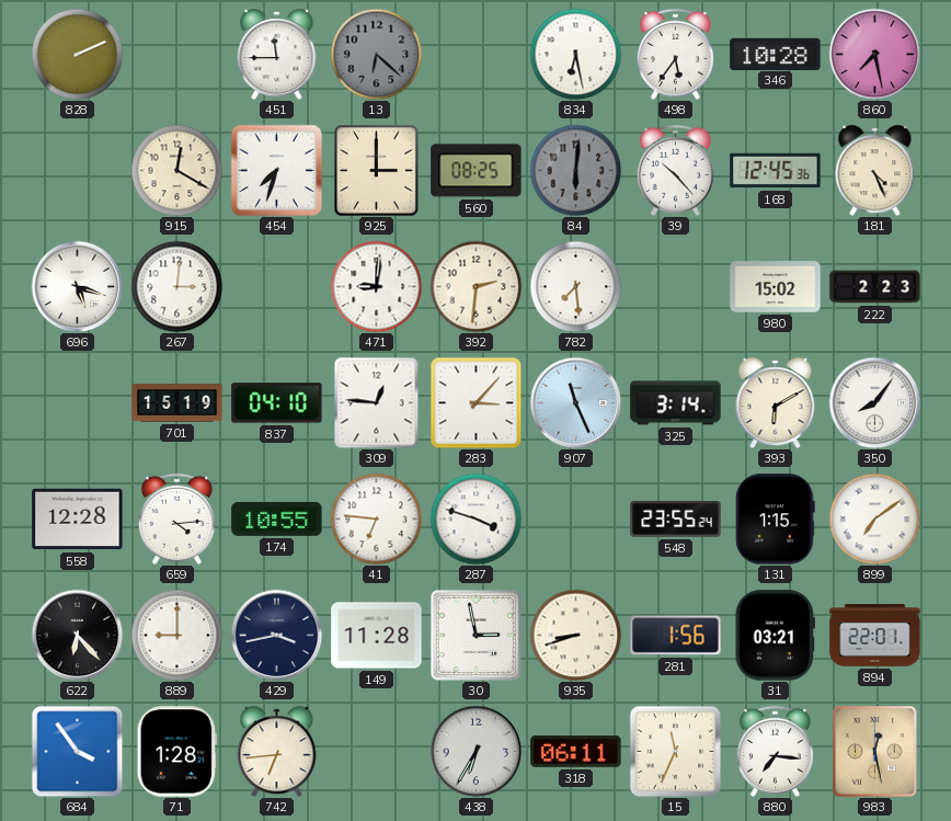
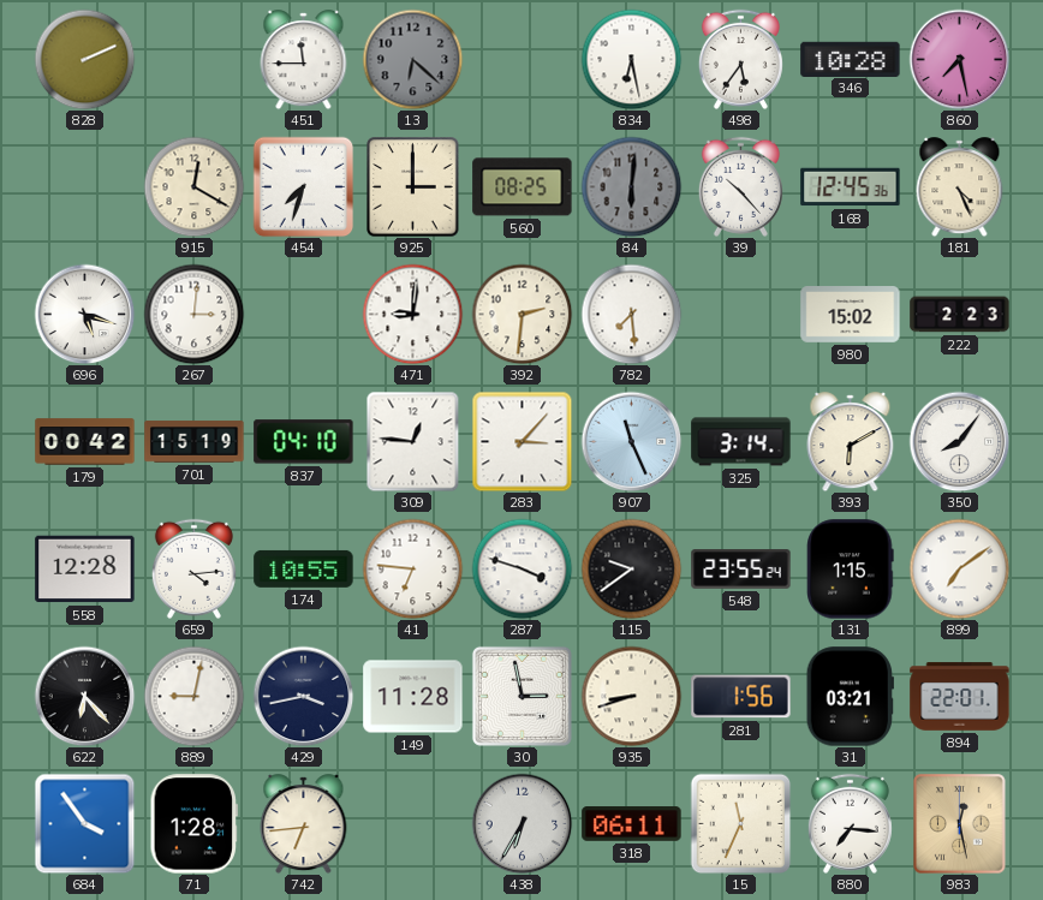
179: none -> 00:42 (85, 442)
115: none -> 9:39 (631, 568)
889: 9:00 -> 9:02 (193, 696)
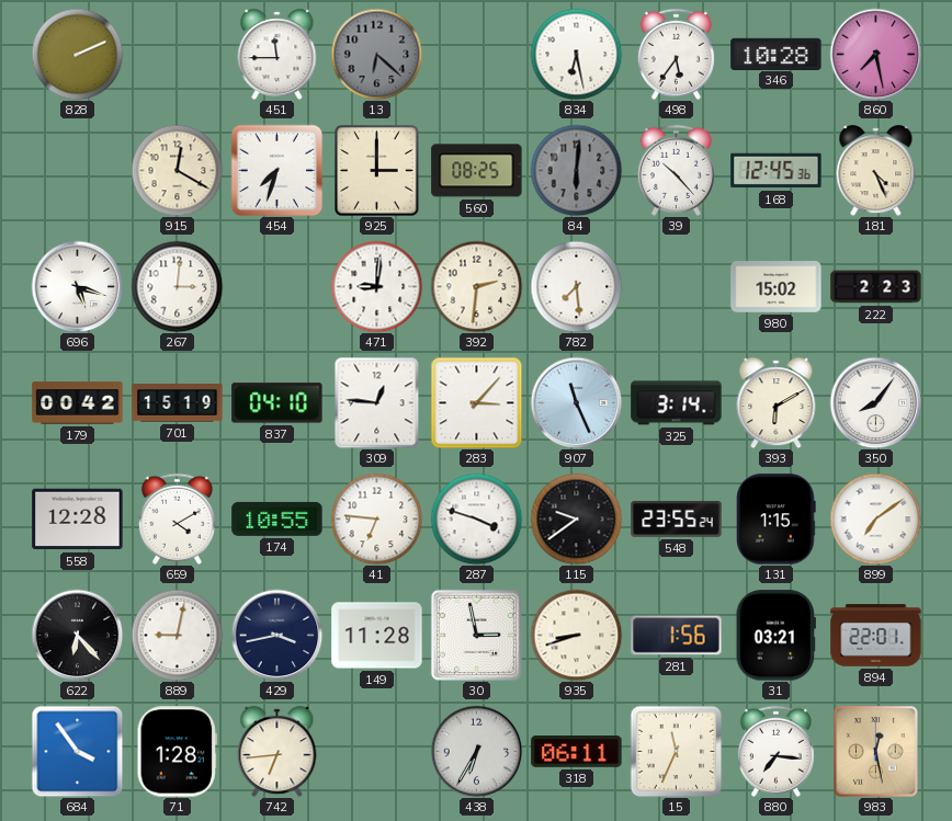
659: 4:14 -> 4:10 (177, 518)
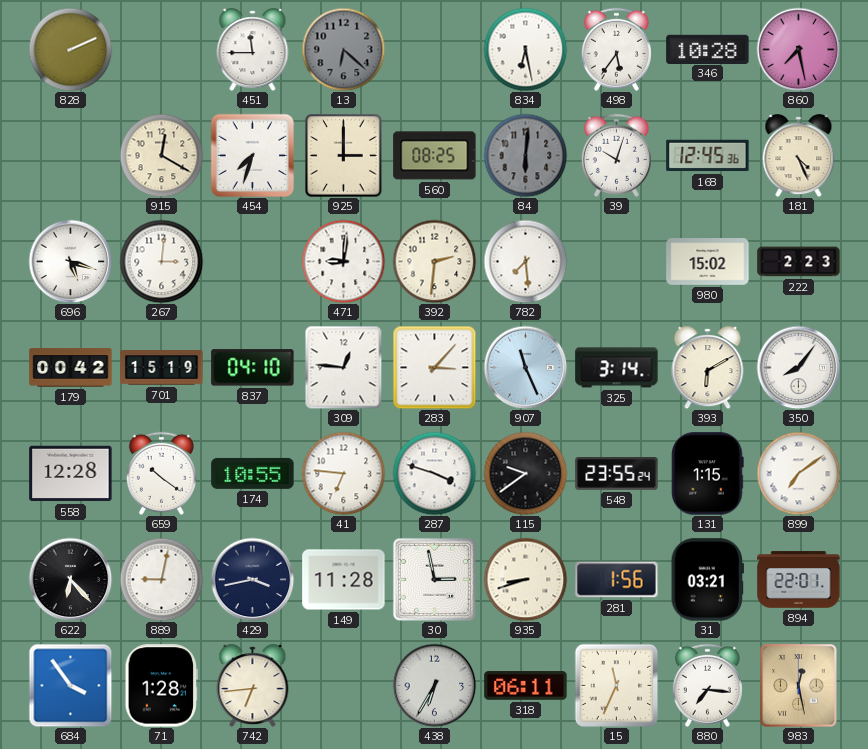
39: 10:23 -> 10:03 (616, 155)
659: 4:10 -> 10:21 (161, 473)
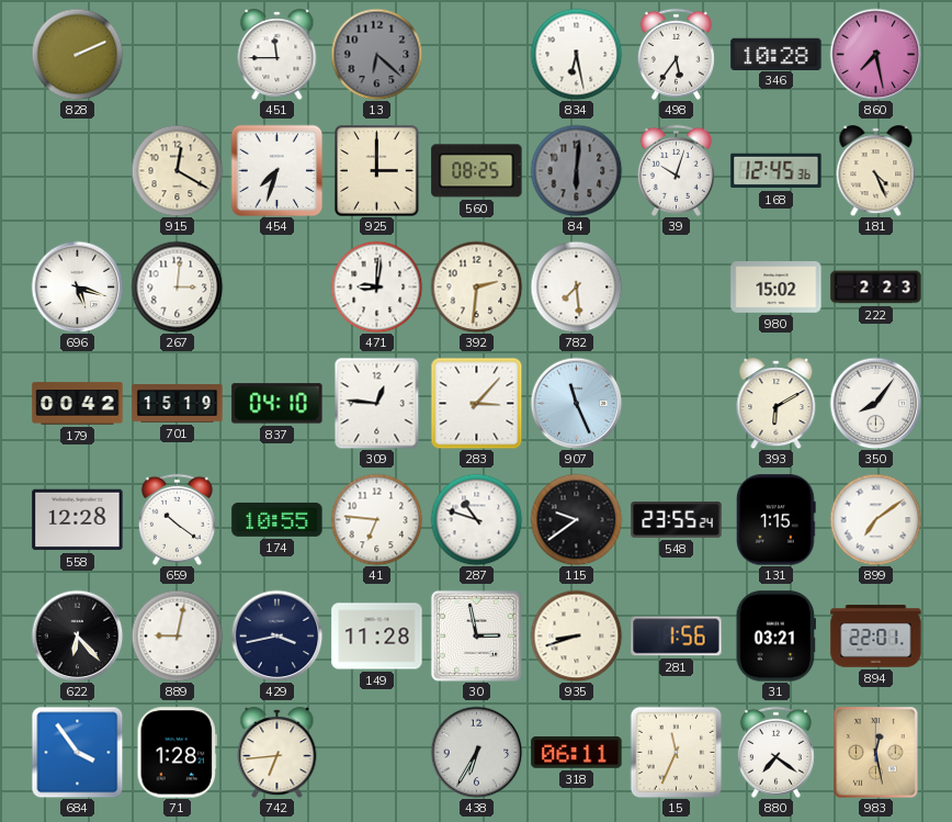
325: 3:14 -> none (617, 368)
287: 3:48 -> 10:48 (476, 519)
880: 7:16 -> 7:21 (775, 752)
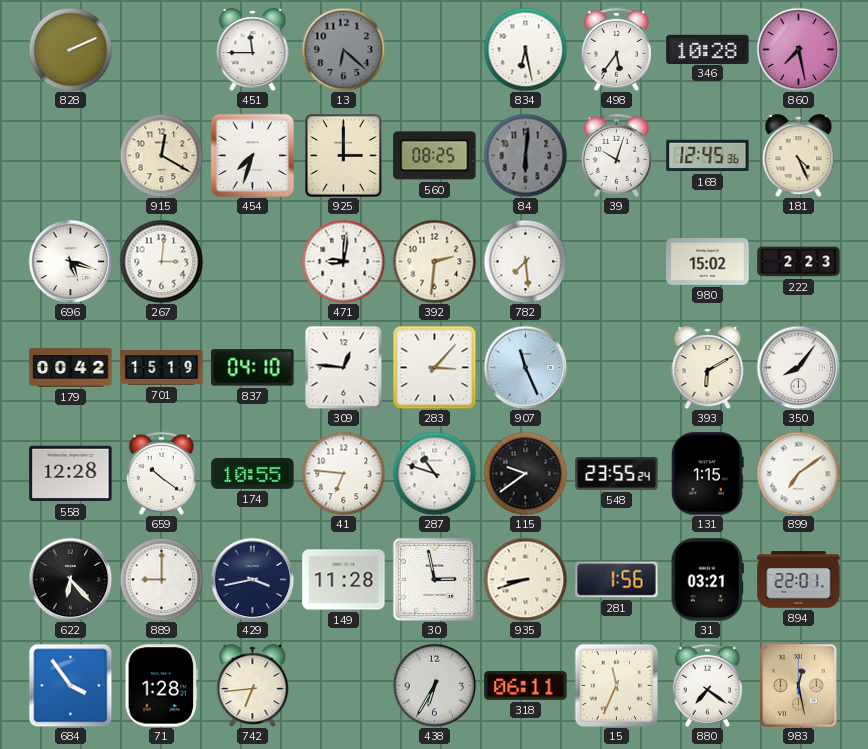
889: 9:02 -> 9:00 (161, 579)
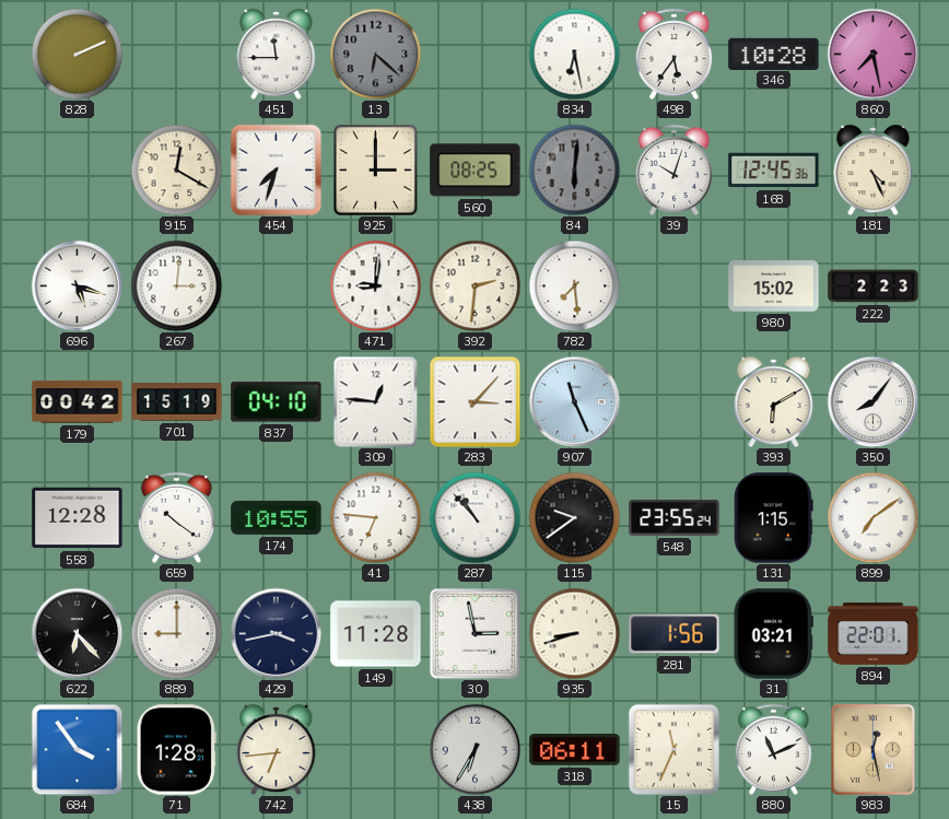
287: 10:48 -> 10:53 (474, 517)
880: 7:21 -> 11:11 (773, 749)
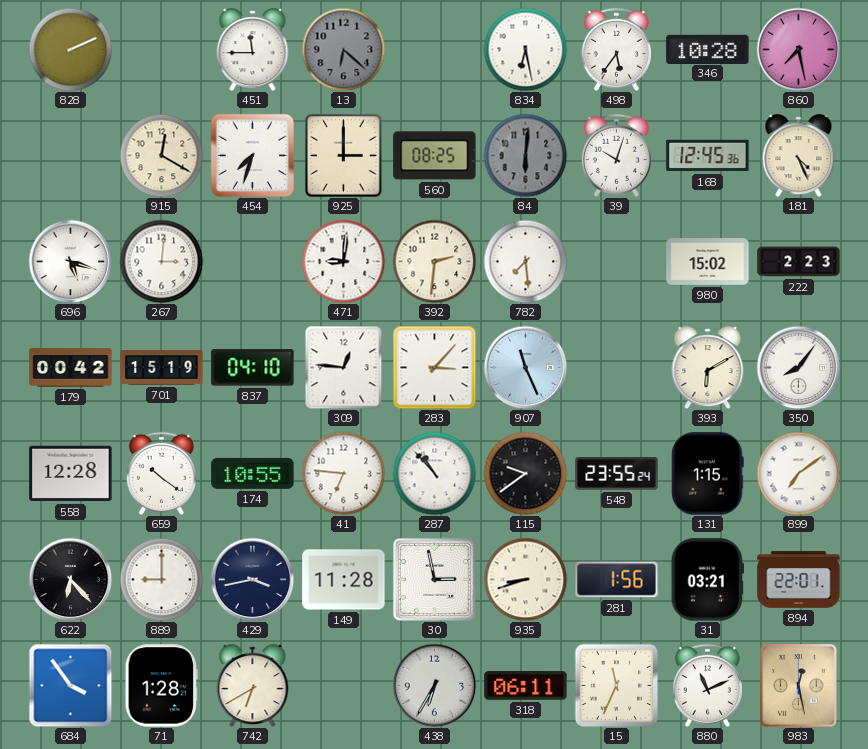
742: 6:44 -> 6:40 (253, 686)
